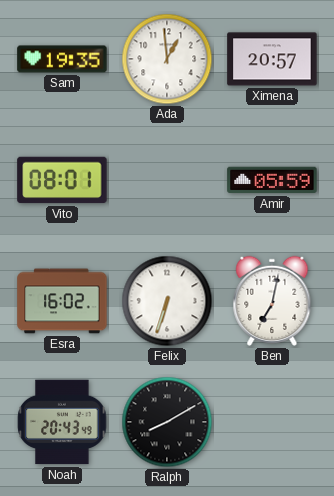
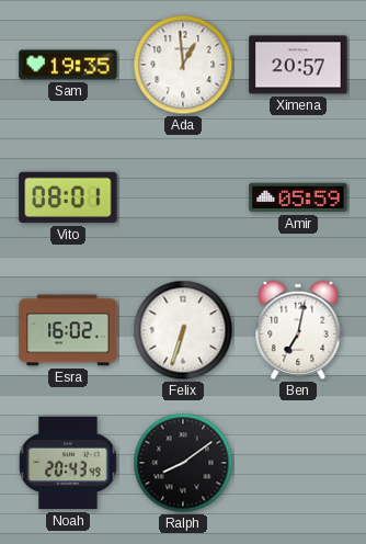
Ralph: 8:10 -> 8:09 (183, 463)
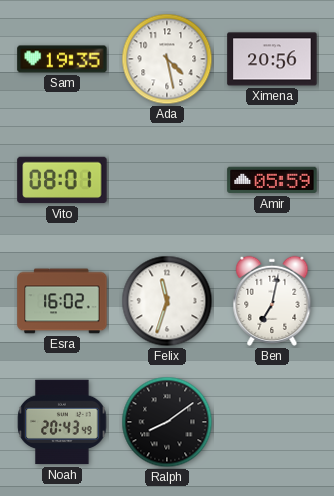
Ada: 12:59 -> 4:28 (167, 59)
Ximena: 20:57 -> 20:56 (272, 59)
Felix: 6:33 -> 11:33 (167, 301)
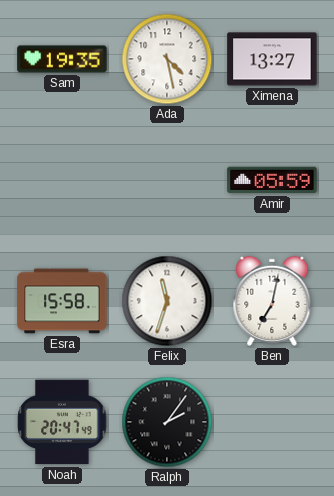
Ximena: 20:56 -> 13:27 (272, 59)
Vito: 08:01 -> none (62, 180)
Esra: 16:02 -> 15:58 (62, 301)
Noah: 20:43 -> 20:47 (62, 422)
Ralph: 8:09 -> 2:06 (167, 422)
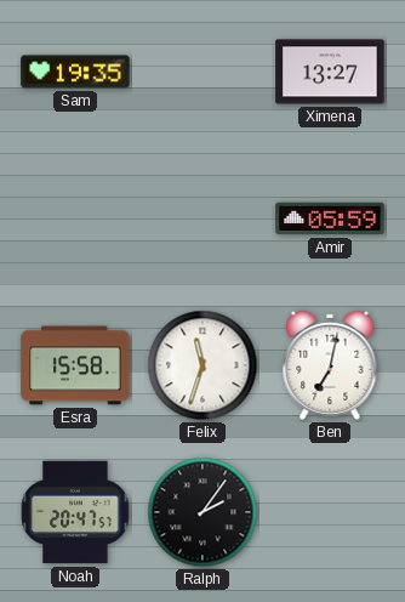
Ada: 4:28 -> none (167, 59)
Noah: 20:47:49 -> 20:47:57 (75, 512)
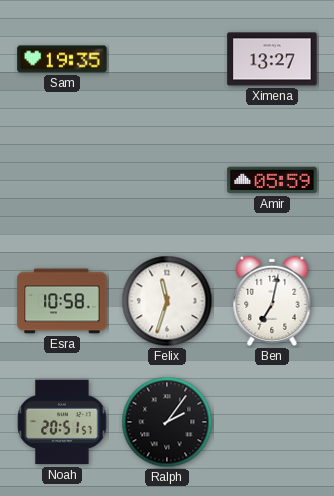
Esra: 15:58 -> 10:58 (62, 301)
Noah: 20:47 -> 20:51 (62, 422)
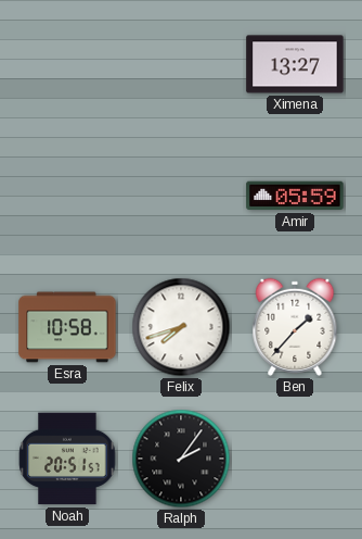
Sam: 19:35 -> none (62, 59)
Felix: 11:33 -> 7:42 (181, 327)
Ben: 7:02 -> 1:37 (295, 327)
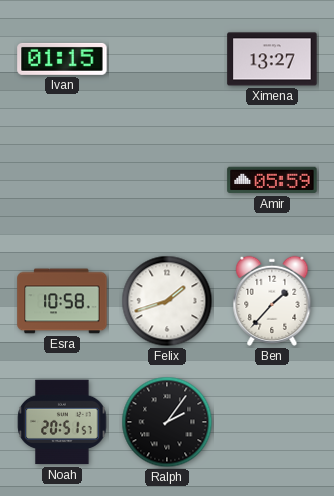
Ivan: none -> 01:15 (62, 59)
Felix: 7:42 -> 1:42 (167, 301)
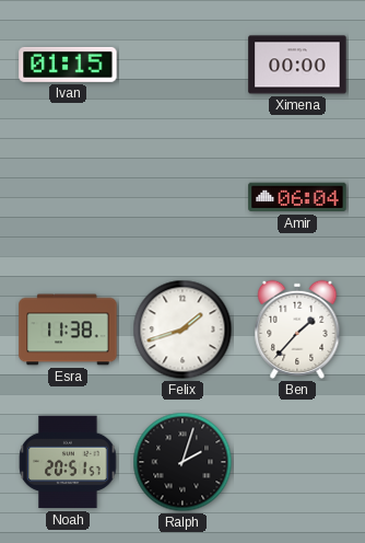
Ximena: 13:27 -> 00:00 (297, 65)
Amir: 05:59 -> 06:04 (297, 197)
Esra: 10:58 -> 11:38 (68, 330)
Ralph: 2:06 -> 2:03 (182, 462)
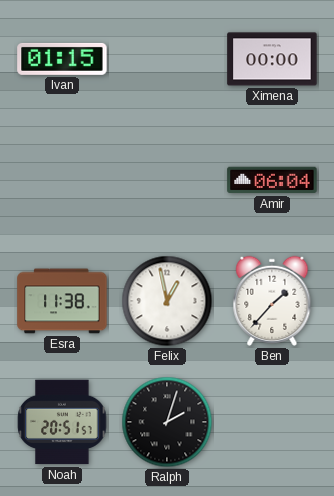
Felix: 1:42 -> 12:58 (167, 301)
